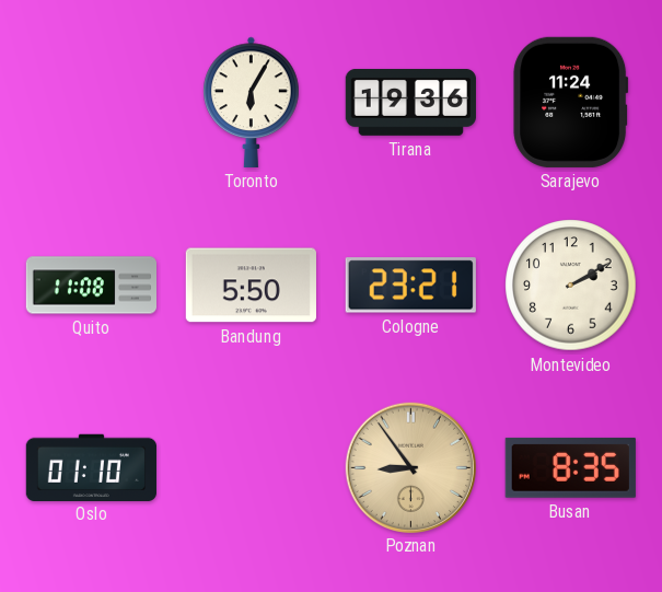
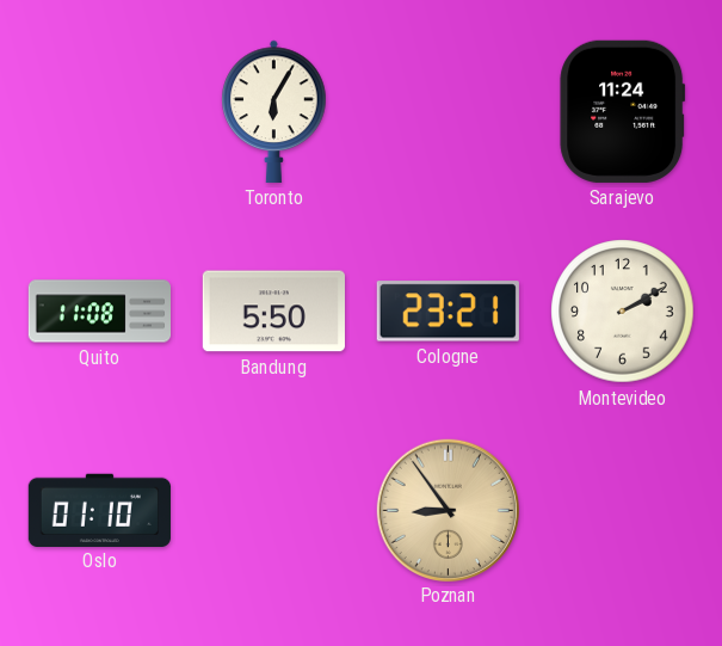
Tirana: 19:36 -> none (410, 102)
Busan: 8:35 -> none (570, 467)
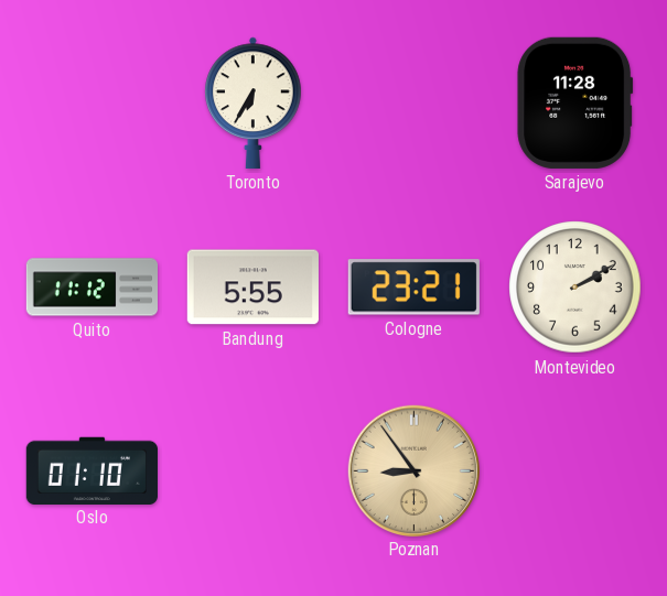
Toronto: 6:05 -> 6:35 (254, 102)
Sarajevo: 11:24 -> 11:28 (575, 102)
Quito: 11:08 -> 11:12 (92, 288)
Bandung: 5:50 -> 5:55 (252, 288)
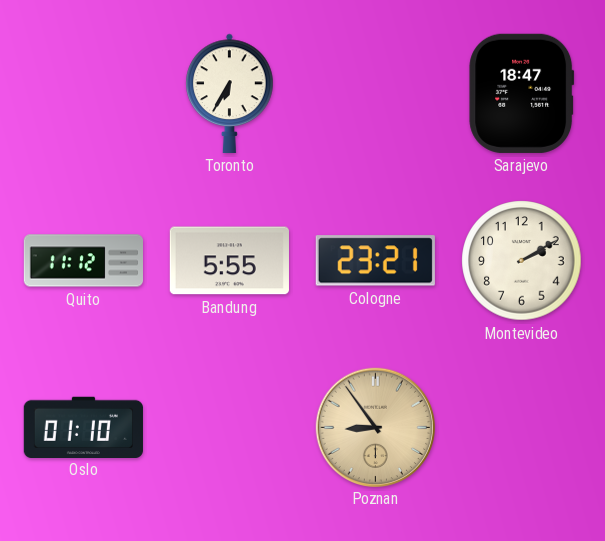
Sarajevo: 11:28 -> 18:47 (522, 93)
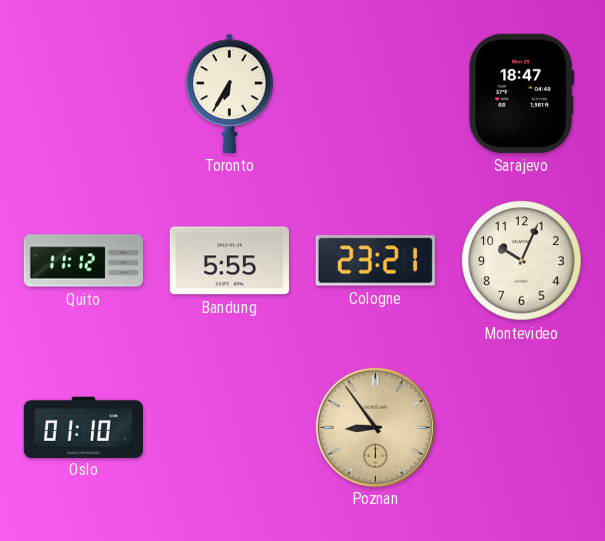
Montevideo: 2:10 -> 10:04 (522, 261)
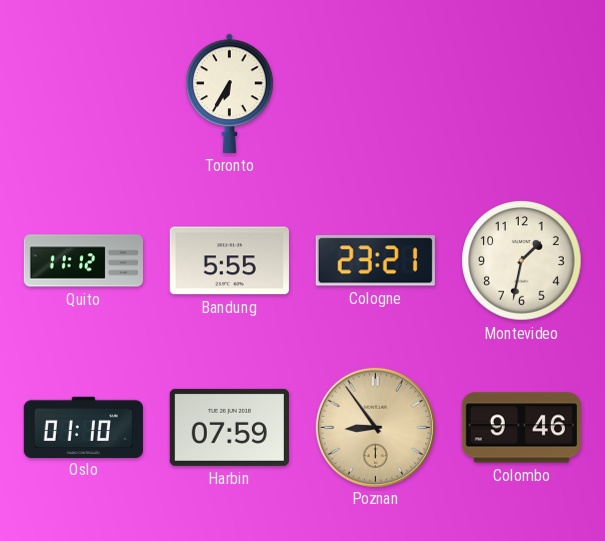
Sarajevo: 18:47 -> none (522, 93)
Montevideo: 10:04 -> 1:32 (522, 261)
Harbin: none -> 07:59 (229, 427)
Colombo: none -> 9:46 (521, 428)
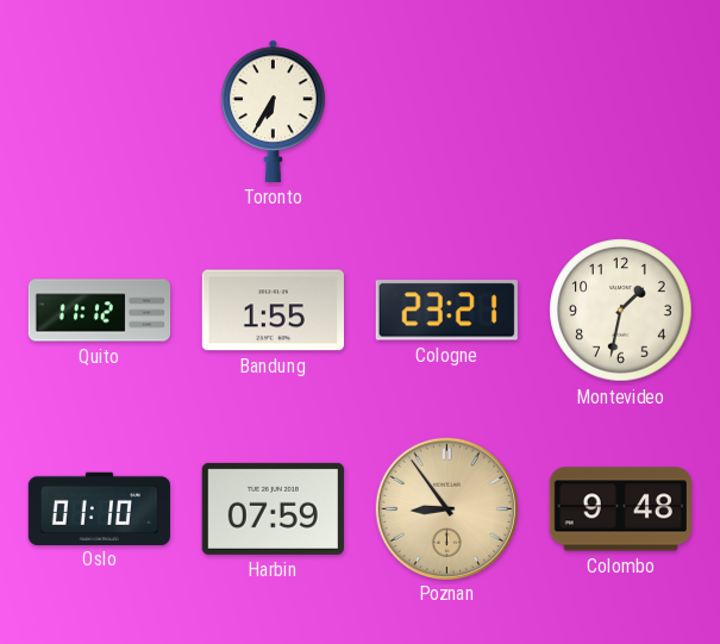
Bandung: 5:55 -> 1:55 (273, 311)
Colombo: 9:46 -> 9:48 (620, 509)
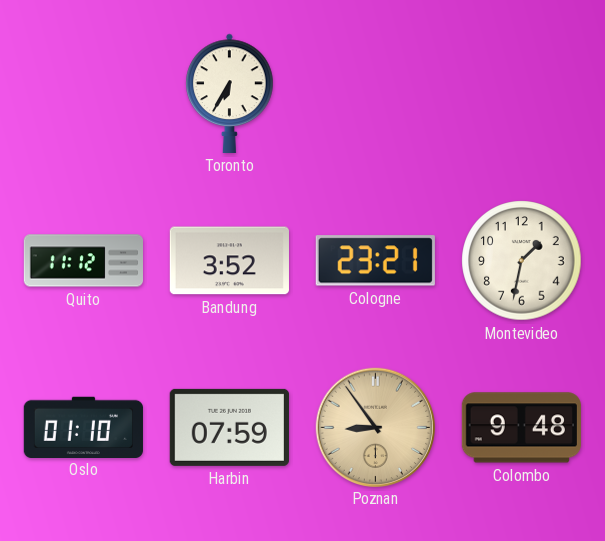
Bandung: 1:55 -> 3:52 (229, 261)
